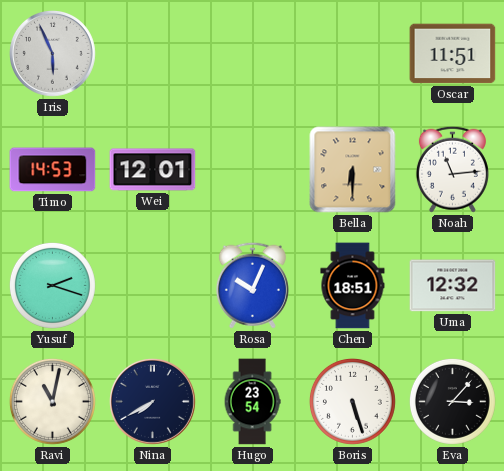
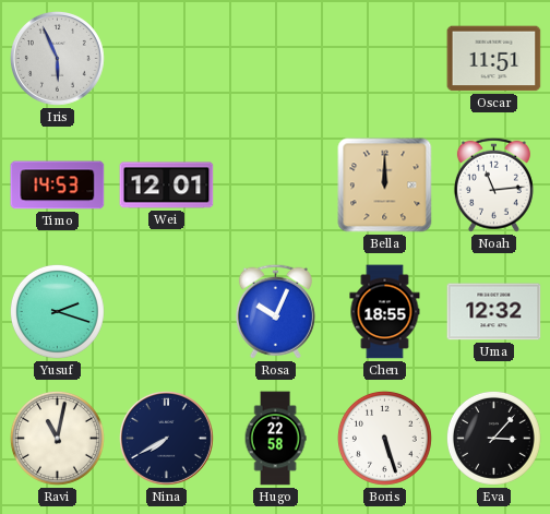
Bella: 6:30 -> 12:00 (385, 186)
Chen: 18:51 -> 18:55 (385, 312)
Hugo: 23:54 -> 22:58 (275, 439)
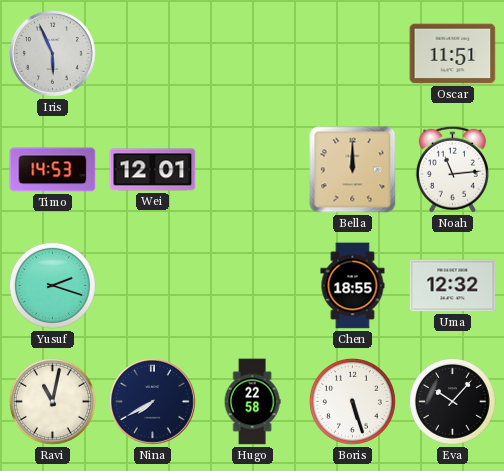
Rosa: 10:04 -> none (275, 311)
Eva: 3:07 -> 10:07 (452, 401)
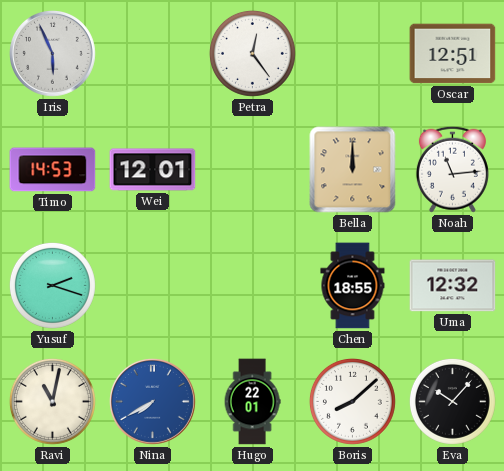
Petra: none -> 12:24 (252, 53)
Oscar: 11:51 -> 12:51 (453, 54)
Nina dial: navy -> blue (153, 402)
Hugo: 22:58 -> 22:01 (252, 402)
Boris: 5:27 -> 8:08 (352, 401)
